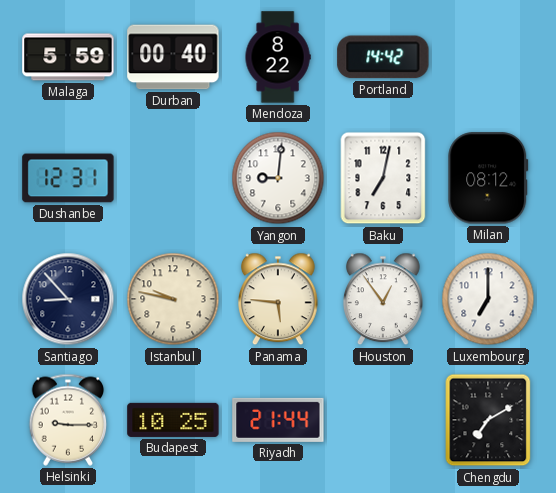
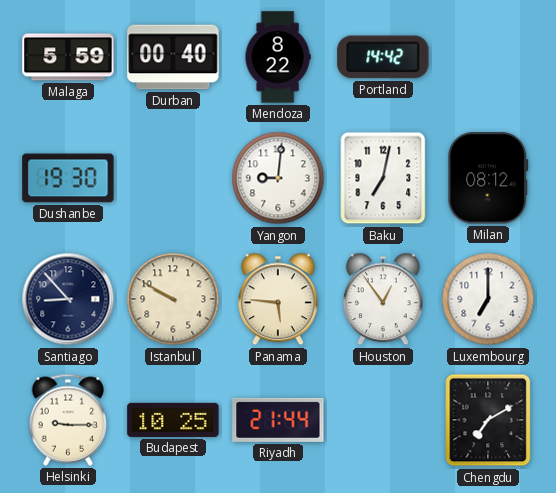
Dushanbe: 12:31 -> 19:30 (68, 178)
Istanbul: 9:47 -> 9:50 (173, 299)
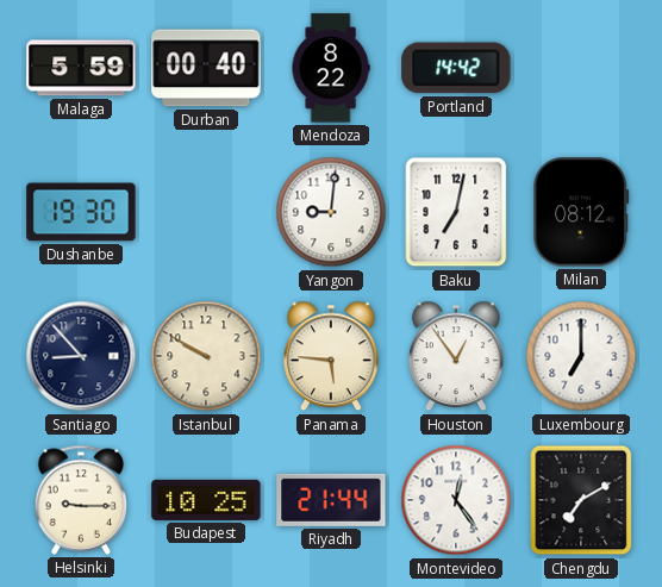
Montevideo: none -> 12:24 (456, 500)
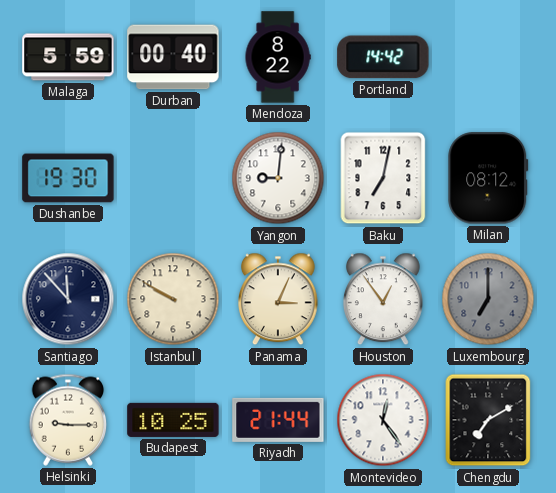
Santiago: 8:53 -> 11:53 (68, 299)
Panama: 5:46 -> 3:04 (278, 299)
Luxembourg dial: white -> grey (488, 299)
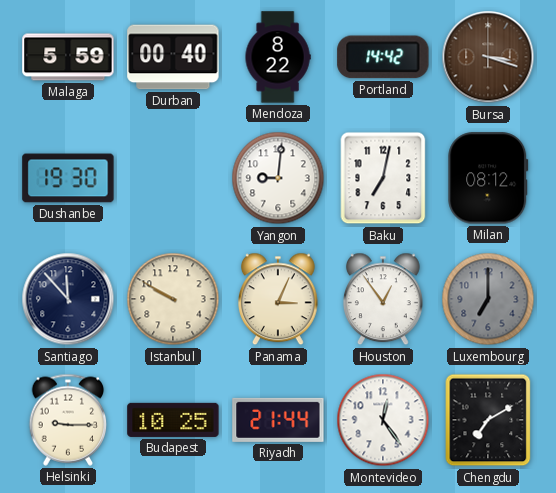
Bursa: none -> 3:18 (488, 57)
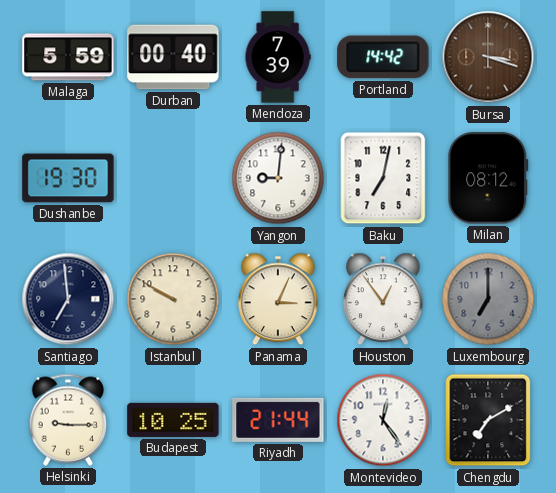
Mendoza: 8:22 -> 7:39 (278, 57)
Santiago: 11:53 -> 6:59 (68, 299)
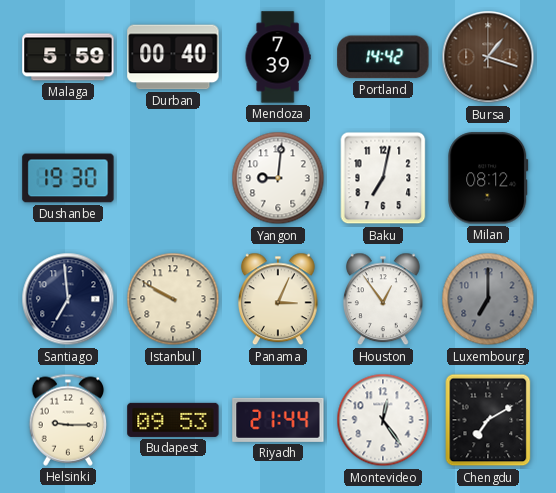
Bursa: 3:18 -> 1:18 (488, 57)
Budapest: 10:25 -> 09:53 (173, 420)
